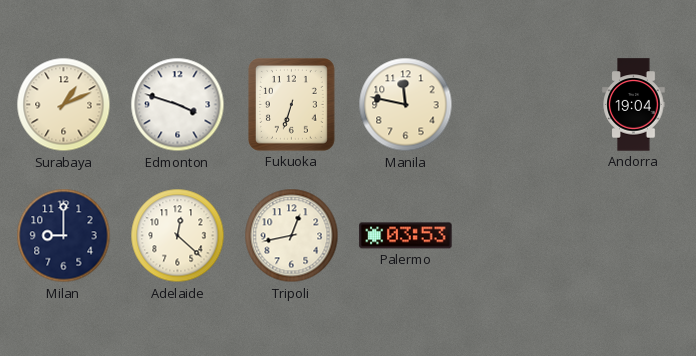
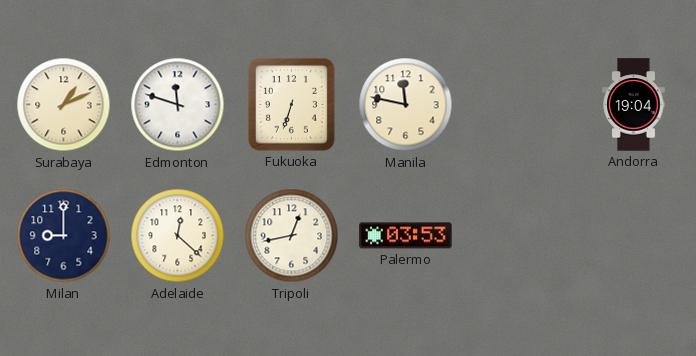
Edmonton: 3:48 -> 11:48 (178, 105)
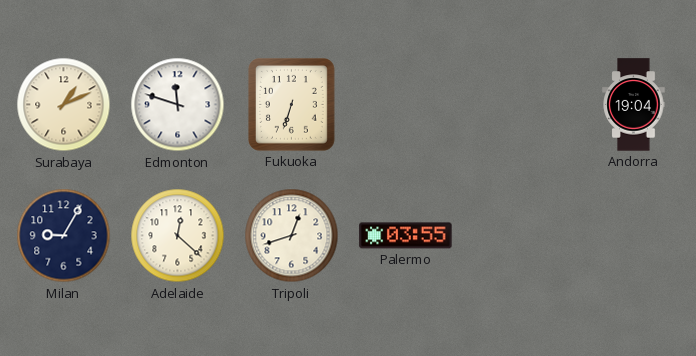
Manila: 11:47 -> none (406, 105)
Milan: 9:00 -> 9:05 (64, 236)
Tripoli: 12:43 -> 12:42 (292, 236)
Palermo: 03:53 -> 03:55 (406, 236)
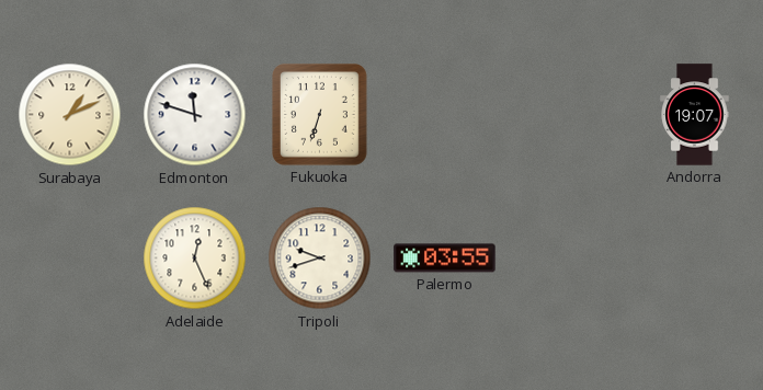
Andorra: 19:04 -> 19:07 (695, 115)
Milan: 9:05 -> none (64, 236)
Adelaide: 12:22 -> 12:26 (195, 259)
Tripoli: 12:42 -> 9:42 (320, 259)
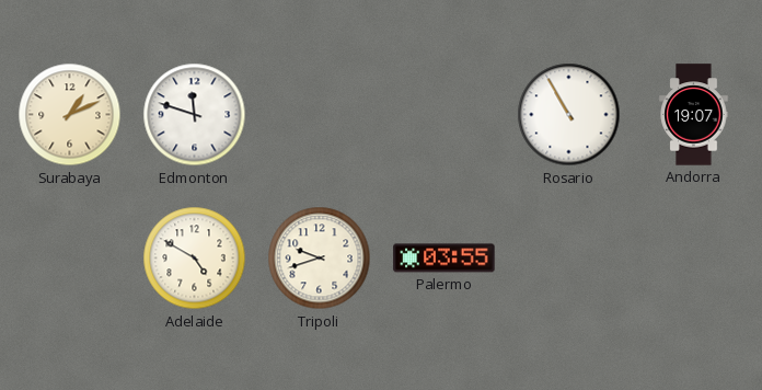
Fukuoka: 6:33 -> none (319, 114)
Rosario: none -> 10:55 (569, 115)
Adelaide: 12:26 -> 4:50 (195, 259)
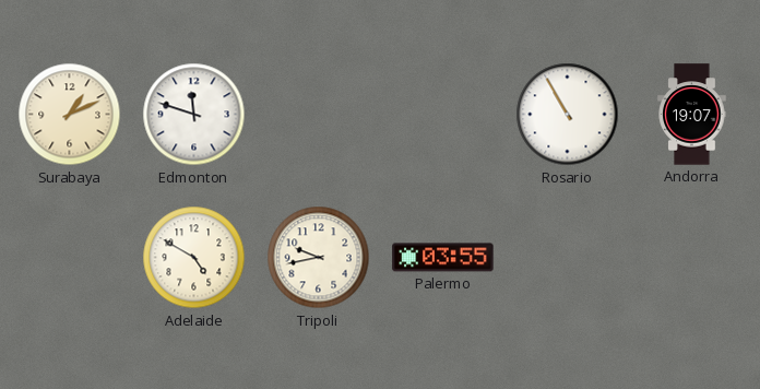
Tripoli: 9:42 -> 9:43 (319, 258)
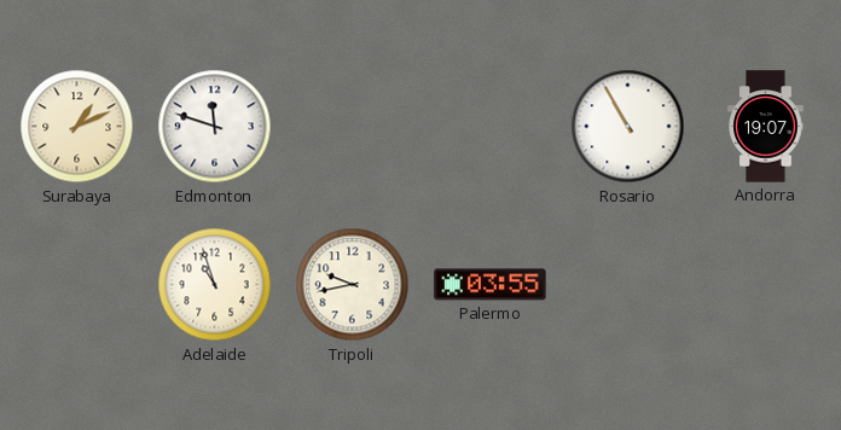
Adelaide: 4:50 -> 10:57 (215, 285)
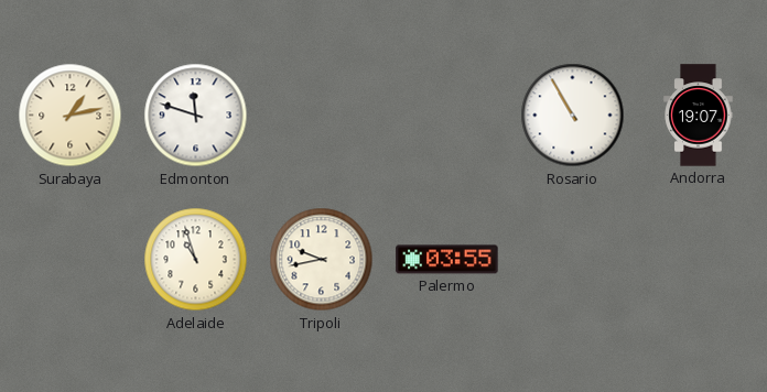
Surabaya: 1:11 -> 1:13 (71, 116)
